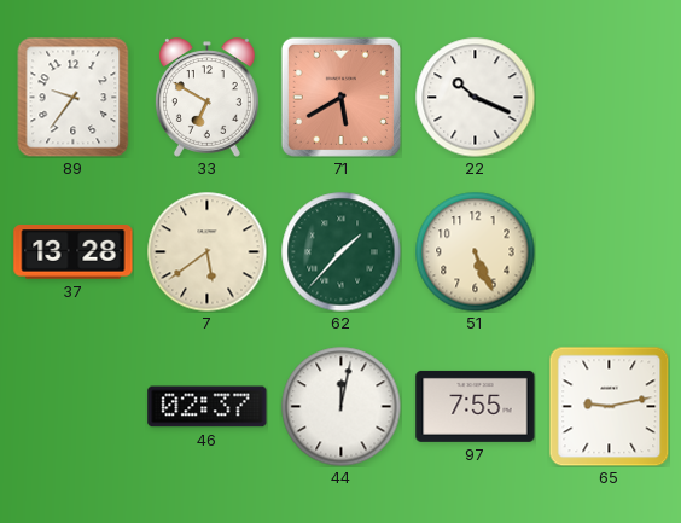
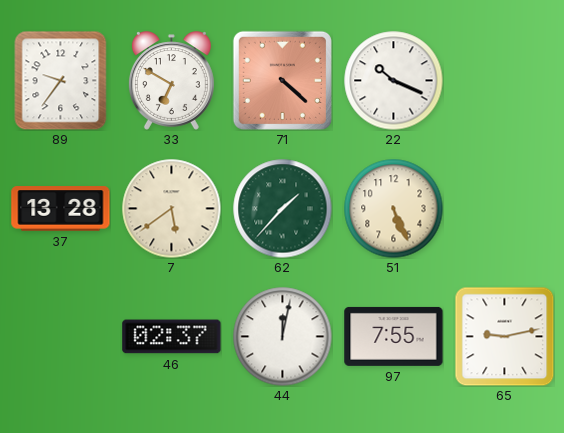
71: 5:40 -> 4:22 (282, 80)
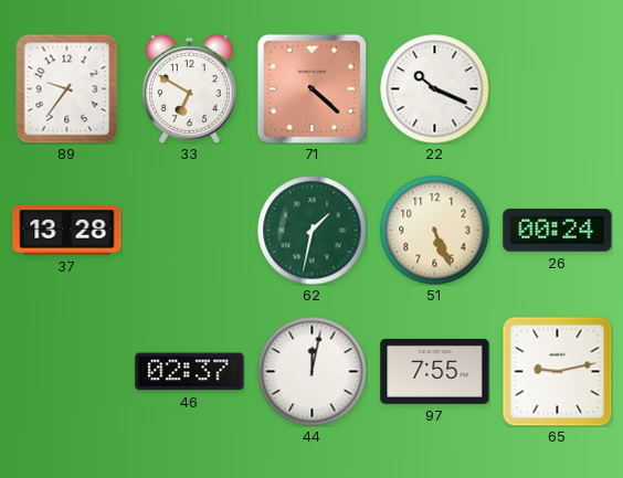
7: 5:39 -> none (172, 209)
62: 1:37 -> 1:32 (313, 231)
26: none -> 00:24 (558, 231)
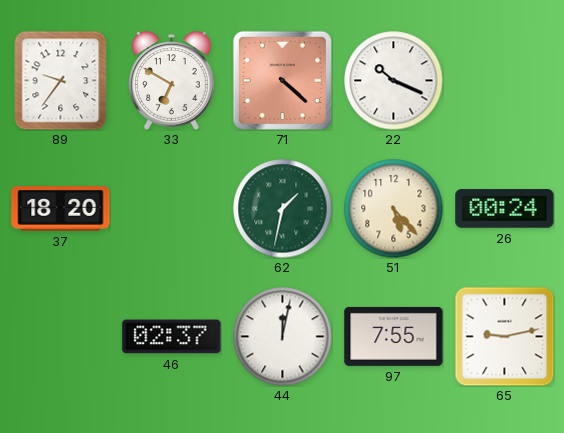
37: 13:28 -> 18:20 (61, 209)
51: 5:26 -> 5:23 (394, 209)
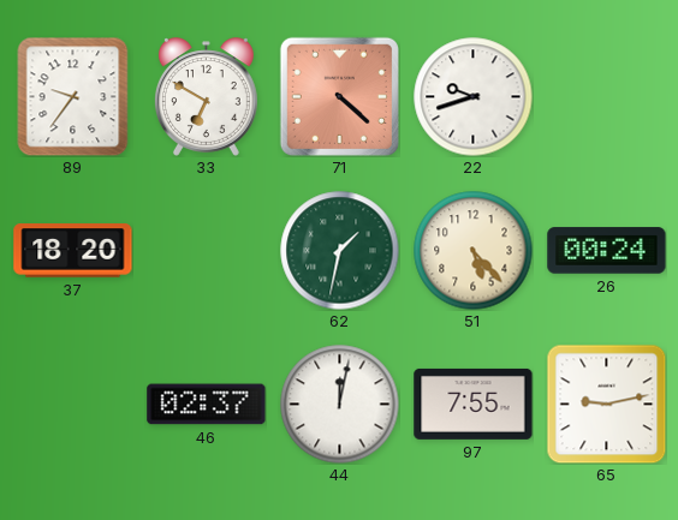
22: 10:19 -> 9:42 (474, 97)
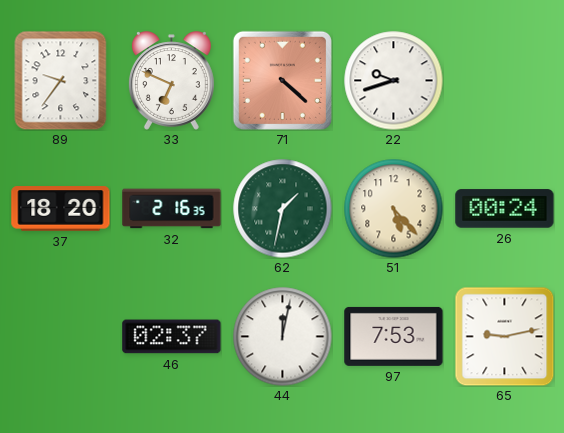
33: 6:50 -> 6:49 (171, 81)
32: none -> 2:16 (172, 209)
97: 7:55 -> 7:53 (394, 336)
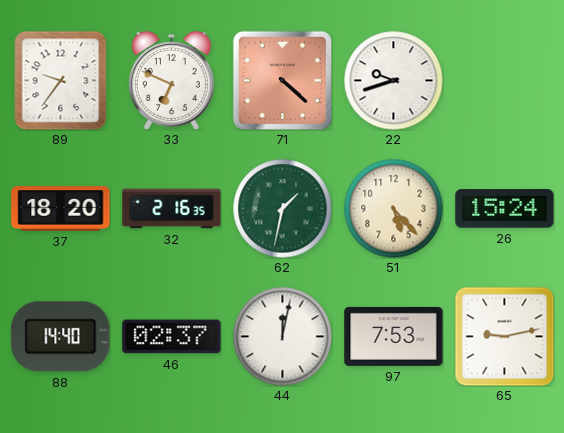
26: 00:24 -> 15:24 (505, 209)
88: none -> 14:40 (61, 337)
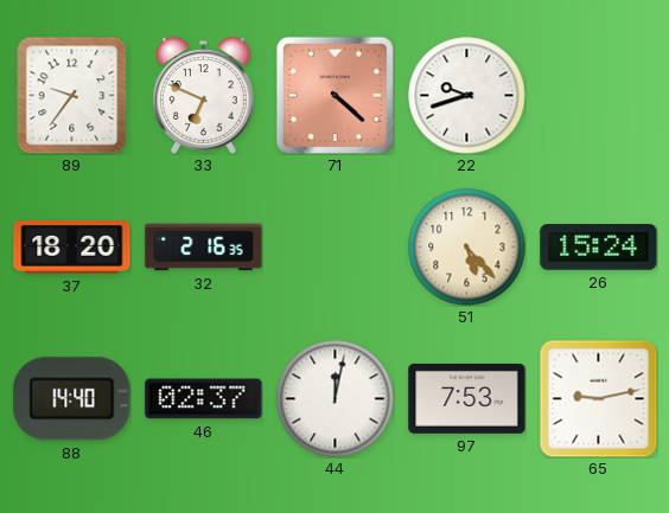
62: 1:32 -> none (283, 209)
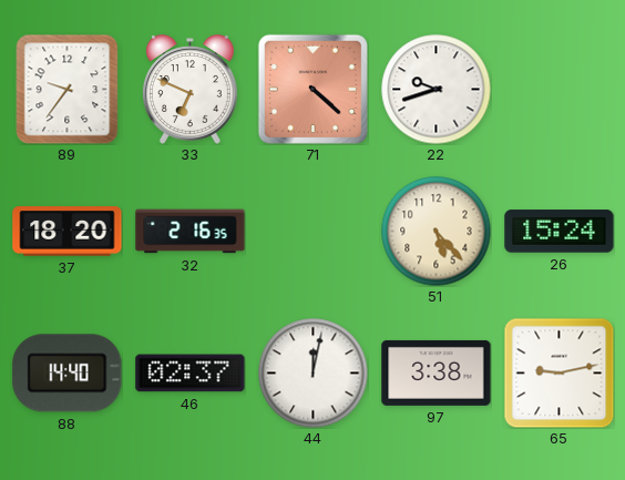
97: 7:53 -> 3:38 (437, 372)
